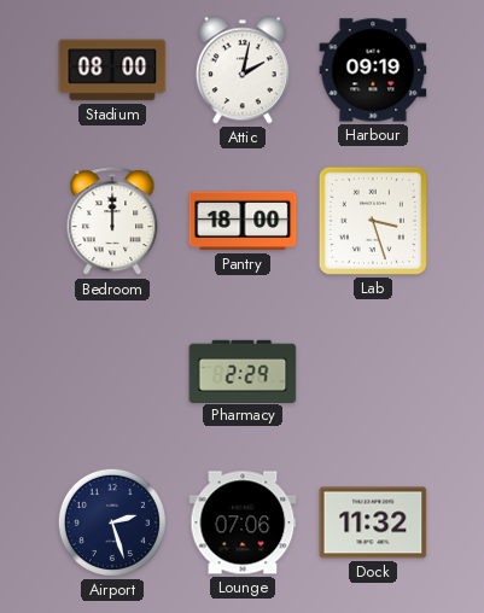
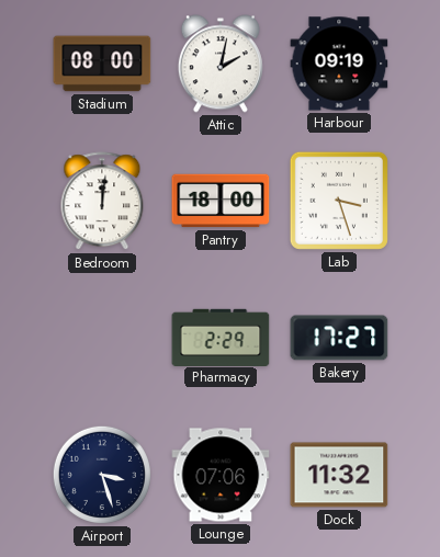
Bedroom: 12:00 -> 12:01 (102, 202)
Bakery: none -> 17:27 (339, 338)
Airport: 2:27 -> 3:27 (102, 475)
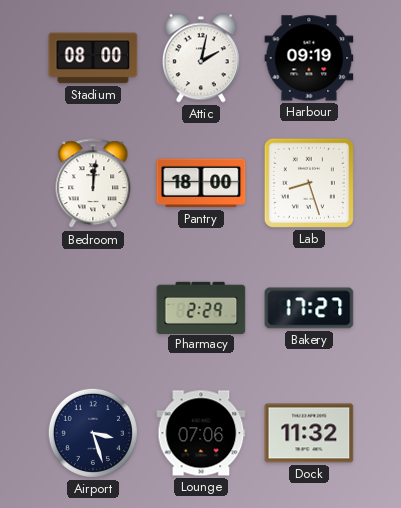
Lab: 3:27 -> 8:27 (309, 183)
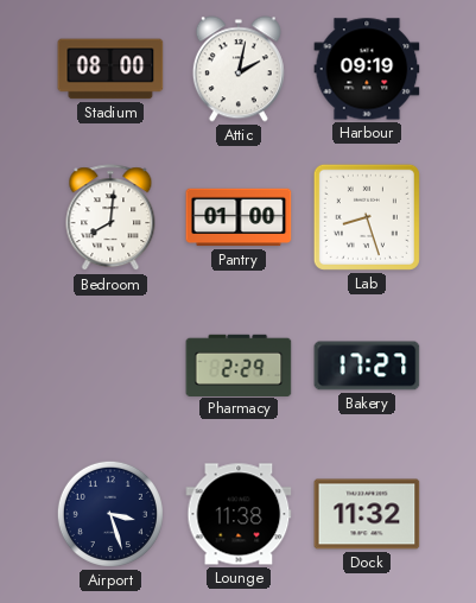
Bedroom: 12:01 -> 8:01 (110, 218)
Pantry: 18:00 -> 01:00 (239, 217)
Lounge: 07:06 -> 11:38 (239, 514)
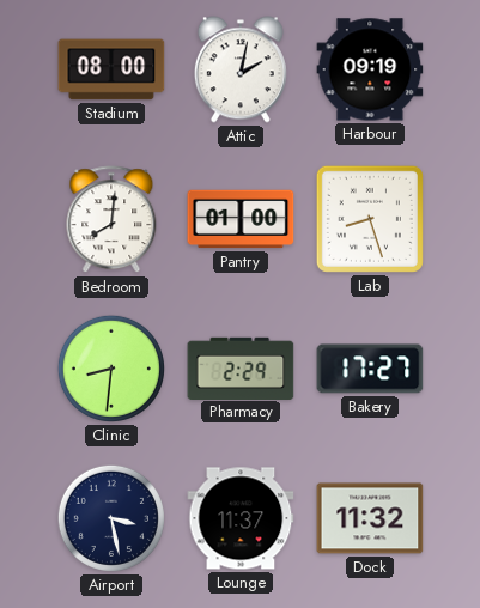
Clinic: none -> 8:31 (111, 369)
Airport: 3:27 -> 3:28 (111, 518)
Lounge: 11:38 -> 11:37 (241, 518)
